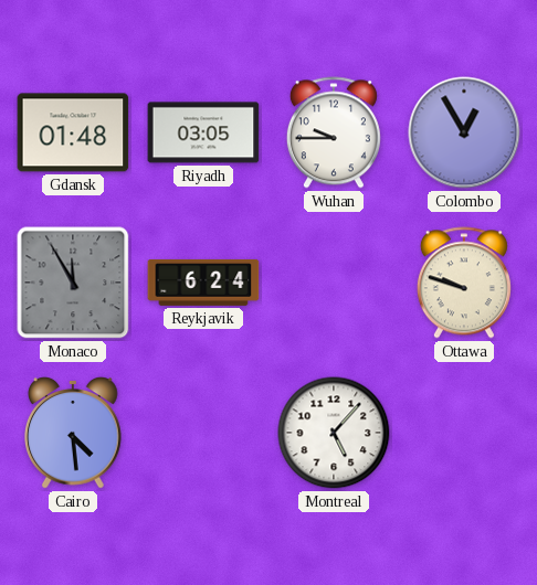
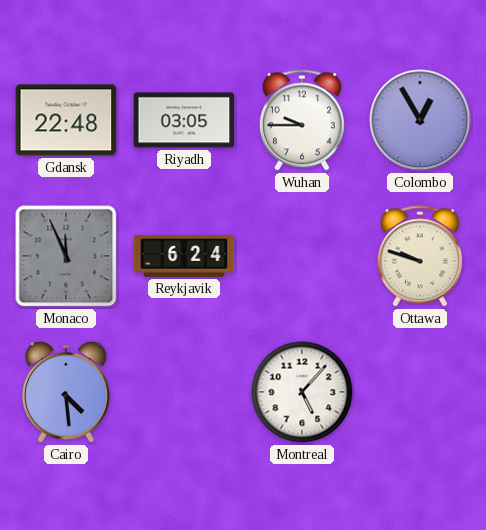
Gdansk: 01:48 -> 22:48 (66, 120)
Monaco: 11:55 -> 11:56 (66, 256)
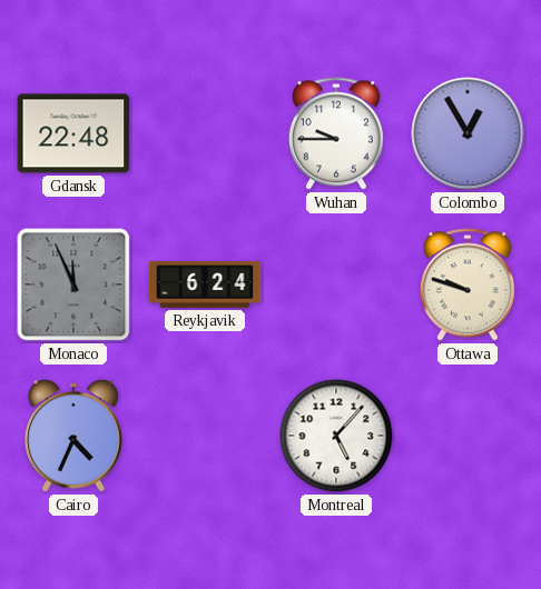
Riyadh: 03:05 -> none (184, 120)
Cairo: 4:29 -> 4:34 (75, 436)
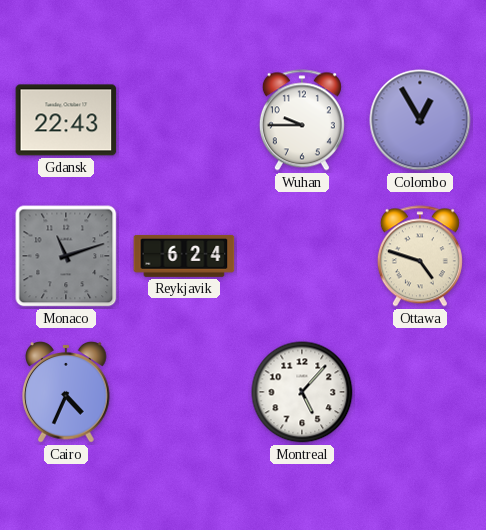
Gdansk: 22:48 -> 22:43 (66, 120)
Monaco: 11:56 -> 11:12 (66, 256)
Ottawa: 9:48 -> 4:48 (420, 256)
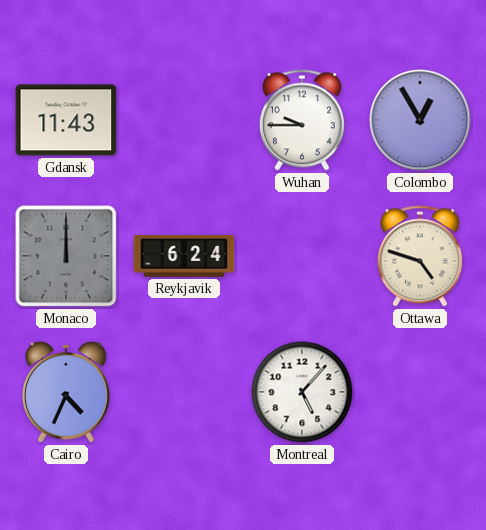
Gdansk: 22:43 -> 11:43 (66, 120)
Monaco: 11:12 -> 12:00 (66, 256)
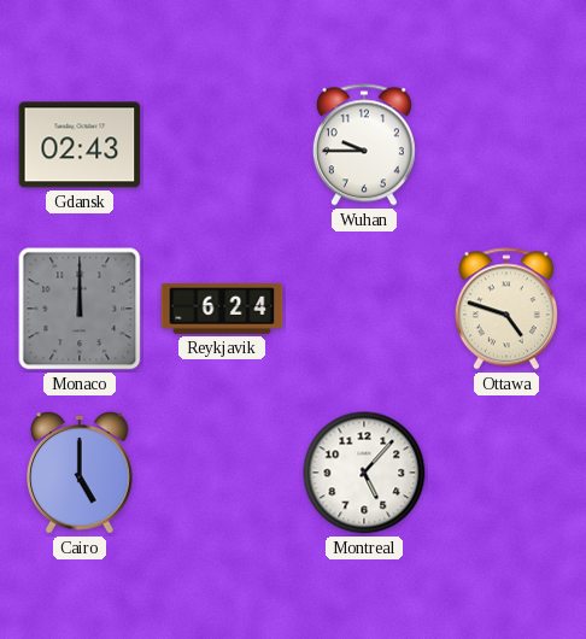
Gdansk: 11:43 -> 02:43 (80, 145)
Colombo: 12:55 -> none (420, 120)
Cairo: 4:34 -> 5:00 (81, 473)
